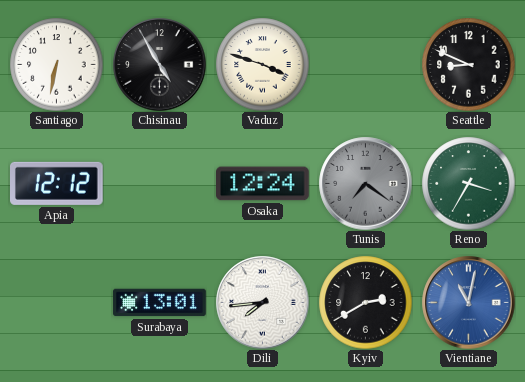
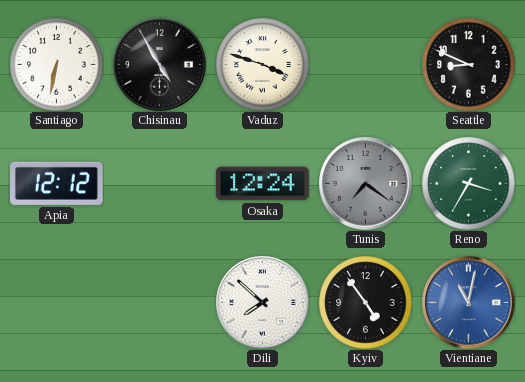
Surabaya: 13:01 -> none (160, 303)
Dili: 7:44 -> 7:52 (262, 302)
Kyiv: 2:40 -> 4:54 (365, 302)
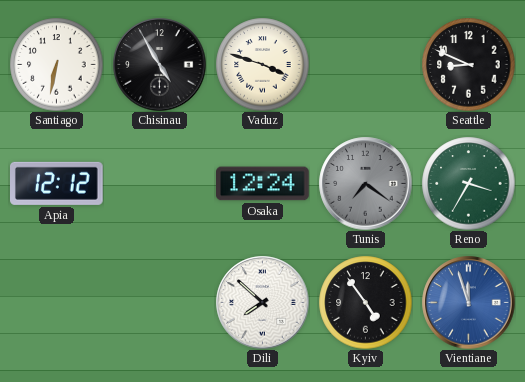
Vientiane: 11:02 -> 11:57 (468, 302)
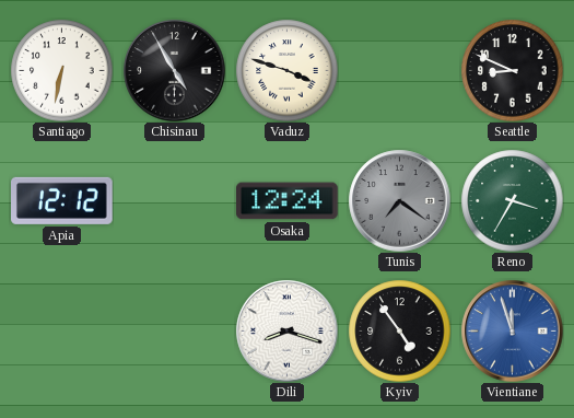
Dili: 7:52 -> 8:18 (286, 330)
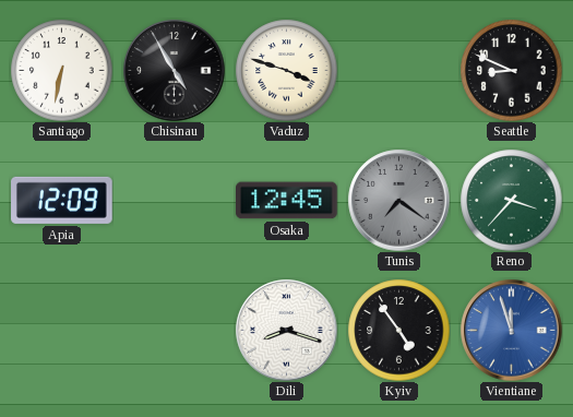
Apia: 12:12 -> 12:09 (62, 200)
Osaka: 12:24 -> 12:45 (287, 201)
Reno: 3:35 -> 3:37 (511, 200)
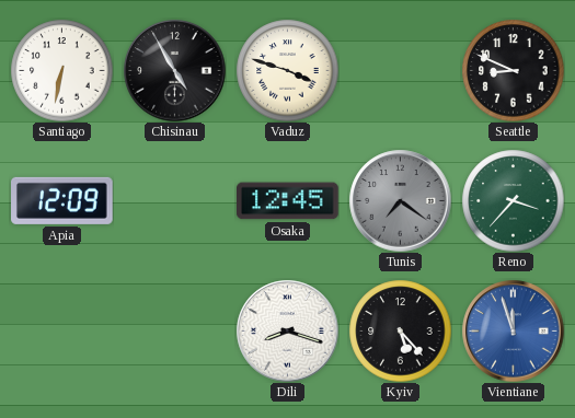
Kyiv: 4:54 -> 5:23 (400, 330)
